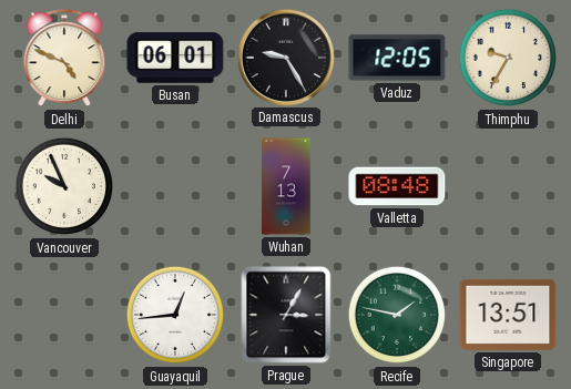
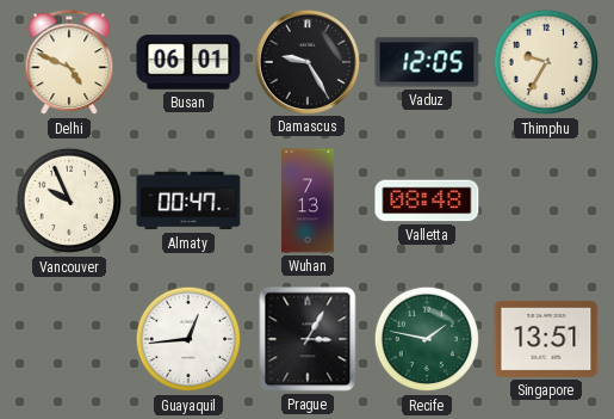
Almaty: none -> 00:47 (188, 201)
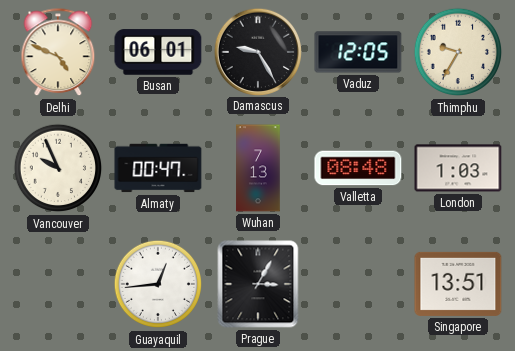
London: none -> 1:03 (458, 168)
Recife: 1:47 -> none (427, 339)
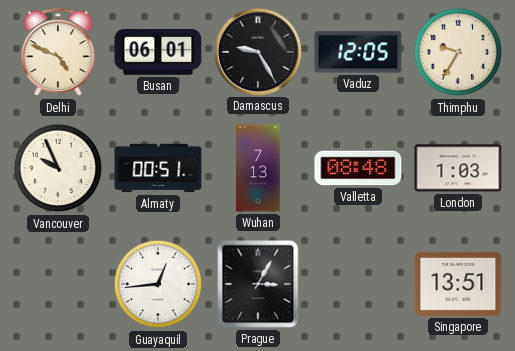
Almaty: 00:47 -> 00:51 (158, 168)
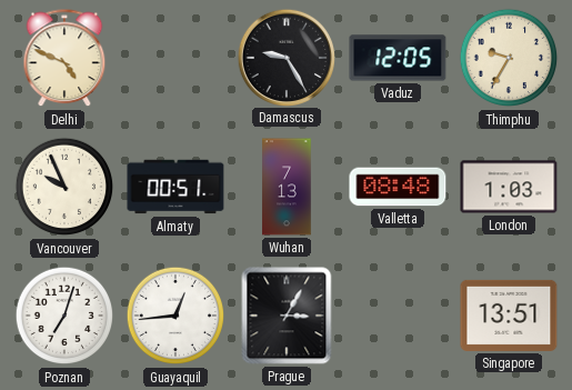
Busan: 06:01 -> none (158, 52)
Poznan: none -> 7:03 (64, 316)
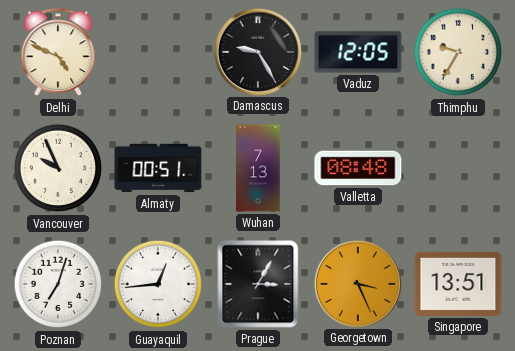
London: 1:03 -> none (509, 187)
Georgetown: none -> 3:26 (357, 283)
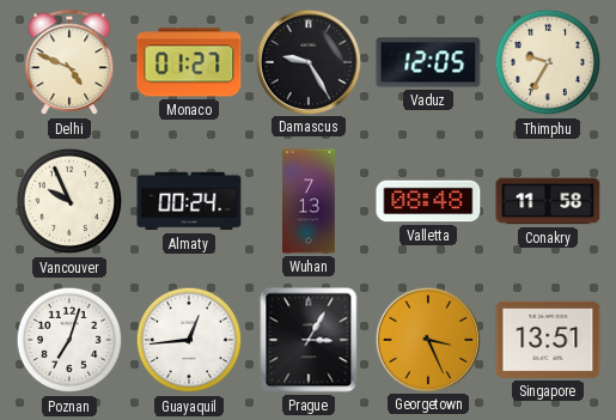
Monaco: none -> 01:27 (189, 62)
Almaty: 00:51 -> 00:24 (189, 201)
Conakry: none -> 11:58 (548, 201)
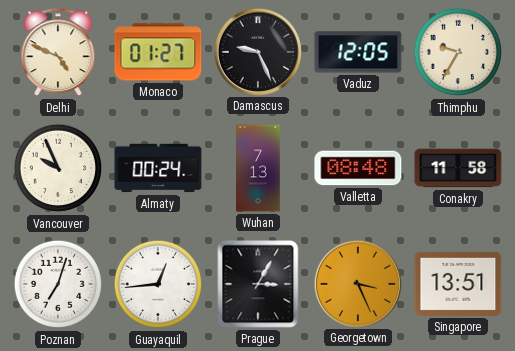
Damascus: 9:25 -> 9:26 (257, 51)
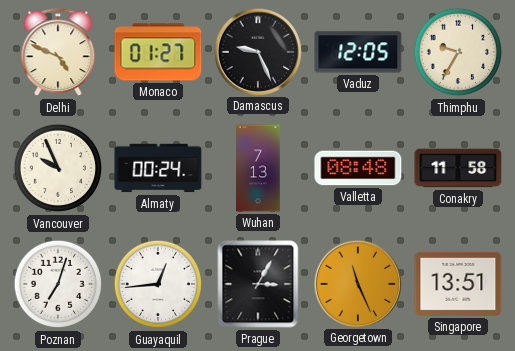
Georgetown: 3:26 -> 11:26 (357, 283)
